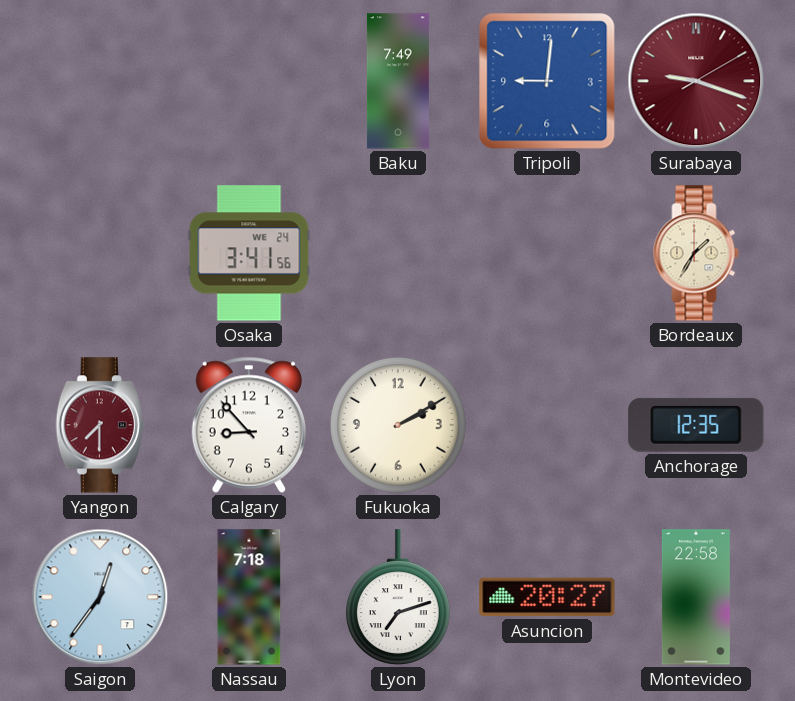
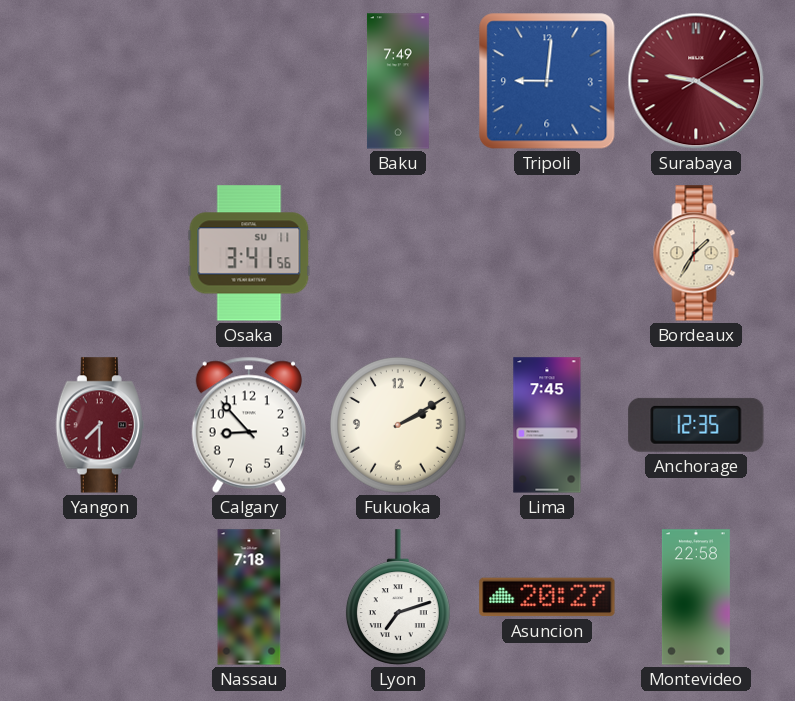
Surabaya: 9:18 -> 9:20 (696, 81)
Osaka date: WE 24 -> SU 11 (249, 253)
Lima: none -> 7:45 (547, 425)
Saigon: 12:36 -> none (100, 597)
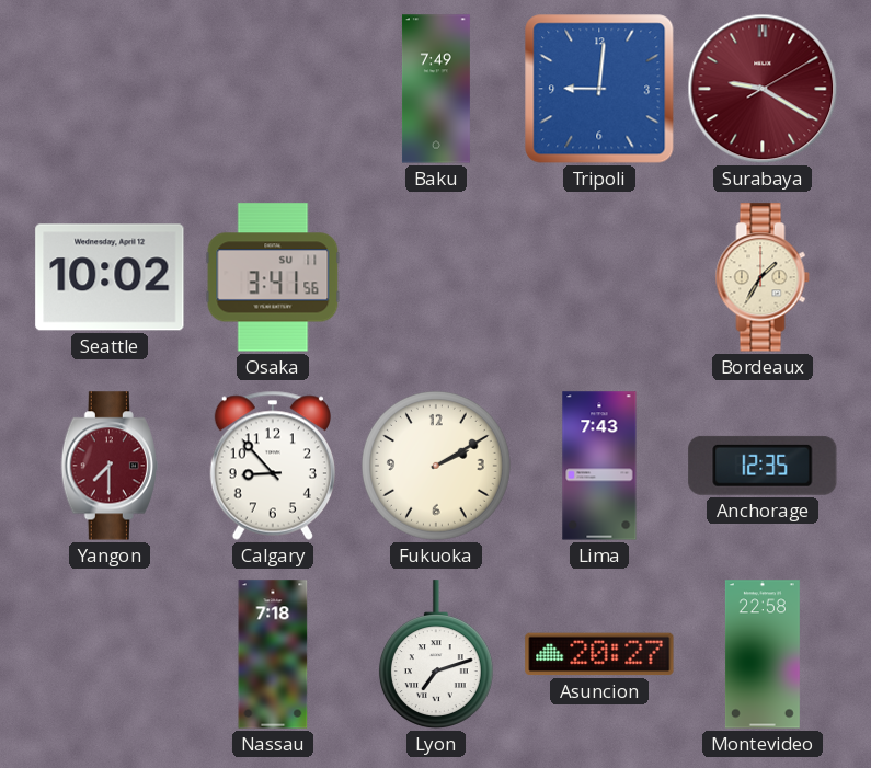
Seattle: none -> 10:02 (110, 277)
Lima: 7:45 -> 7:43 (599, 466)
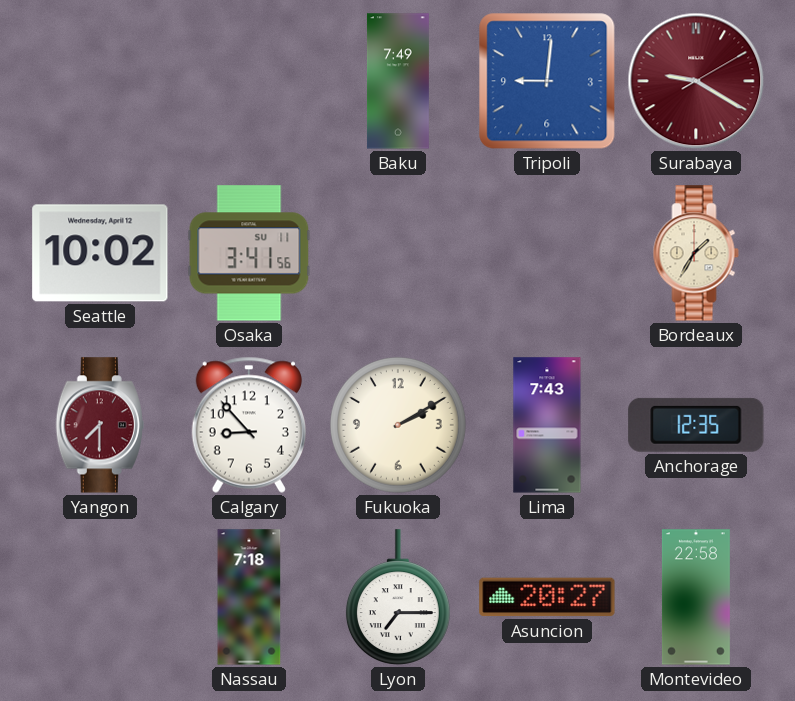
Lyon: 7:12 -> 7:15 (398, 597)
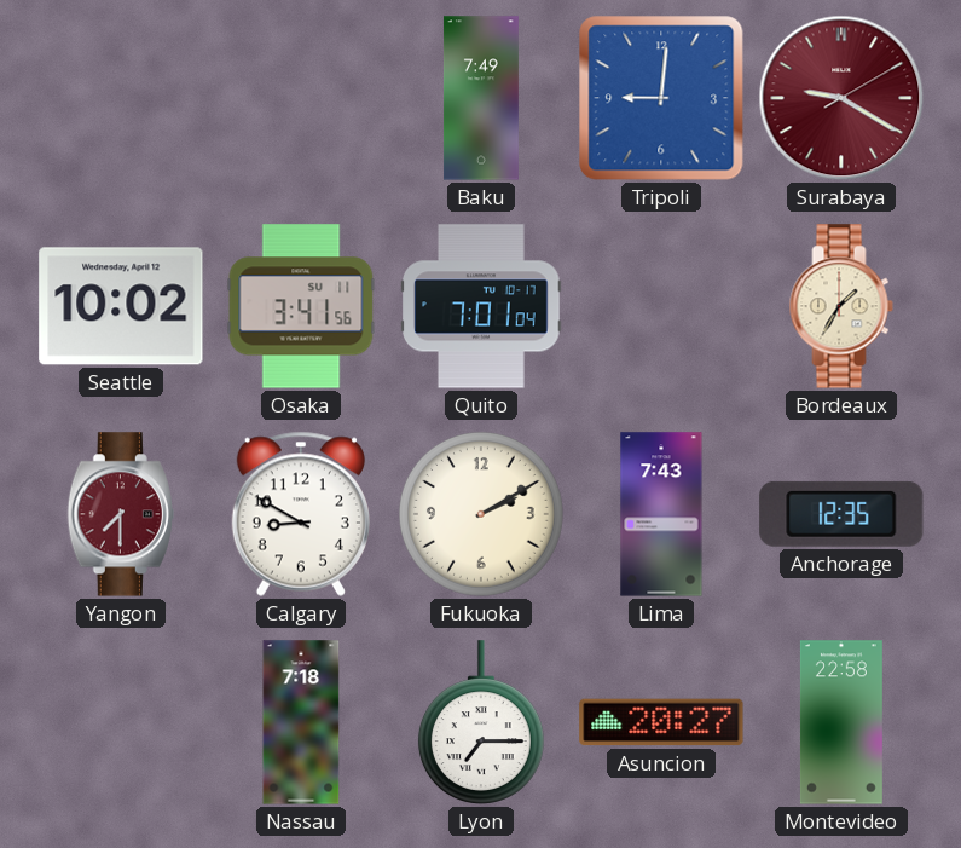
Quito: none -> 7:01 (482, 306)
Calgary: 8:53 -> 8:50 (301, 514)
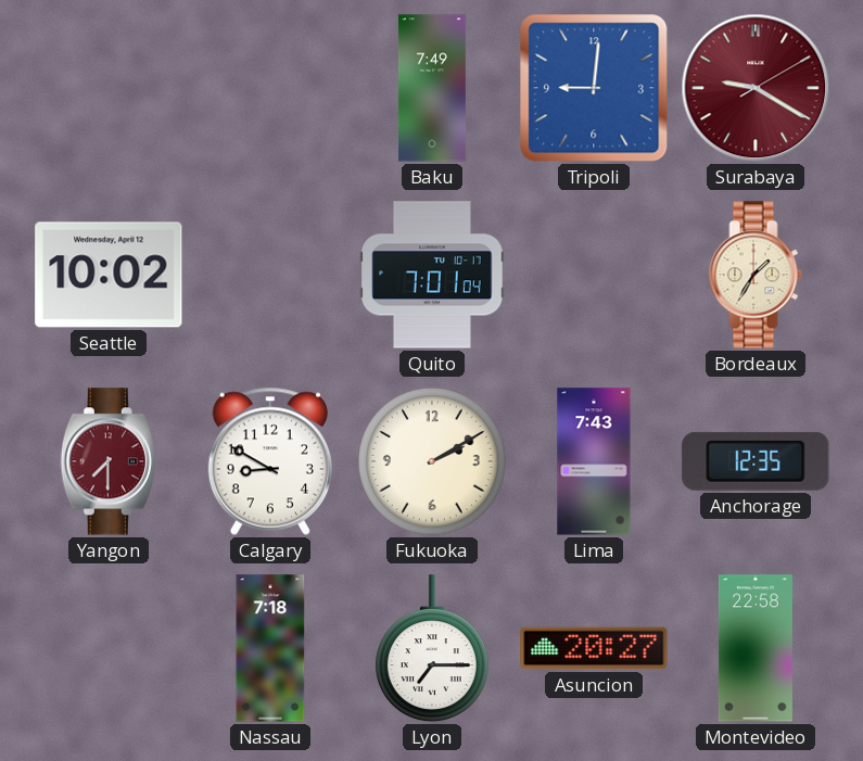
Osaka: 3:41 -> none (301, 306)
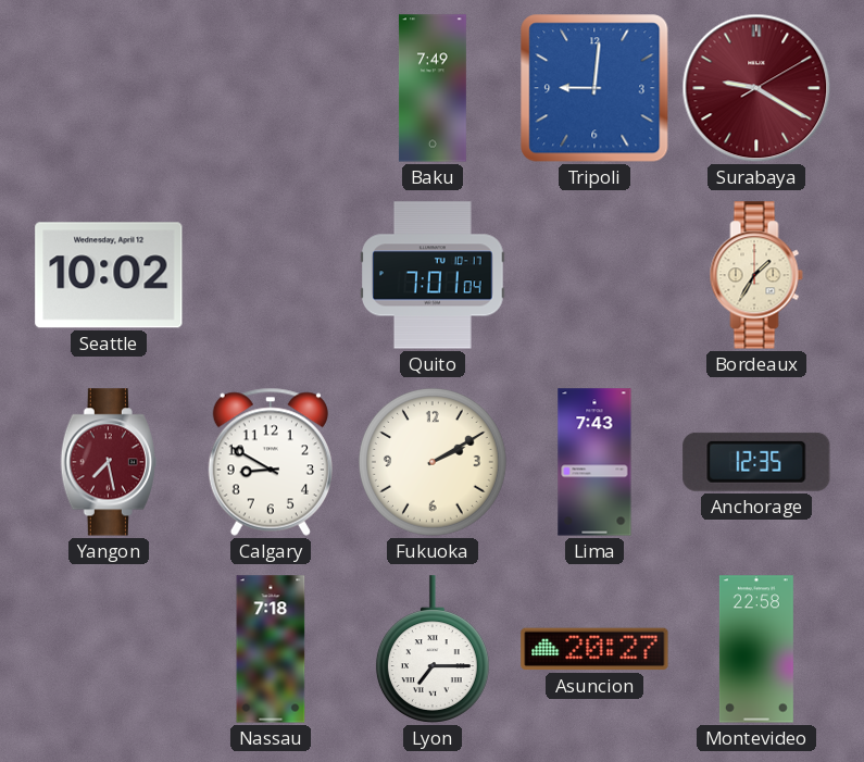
Yangon: 7:30 -> 7:28 (109, 462)
